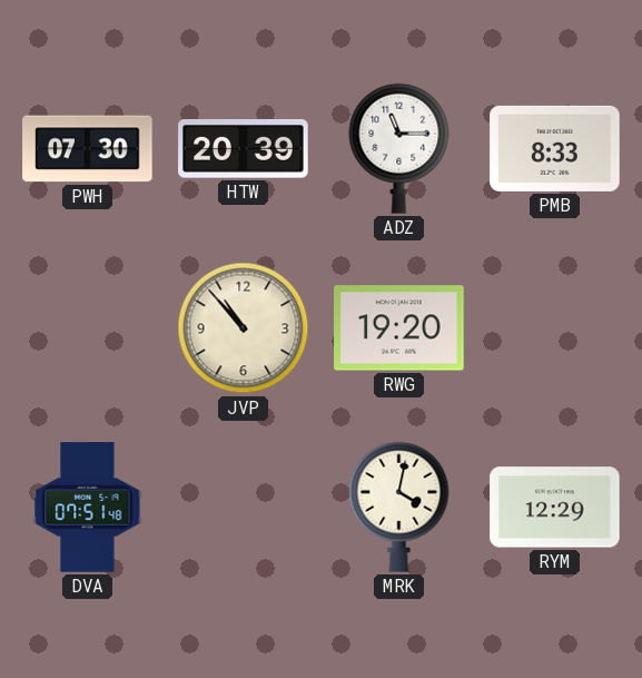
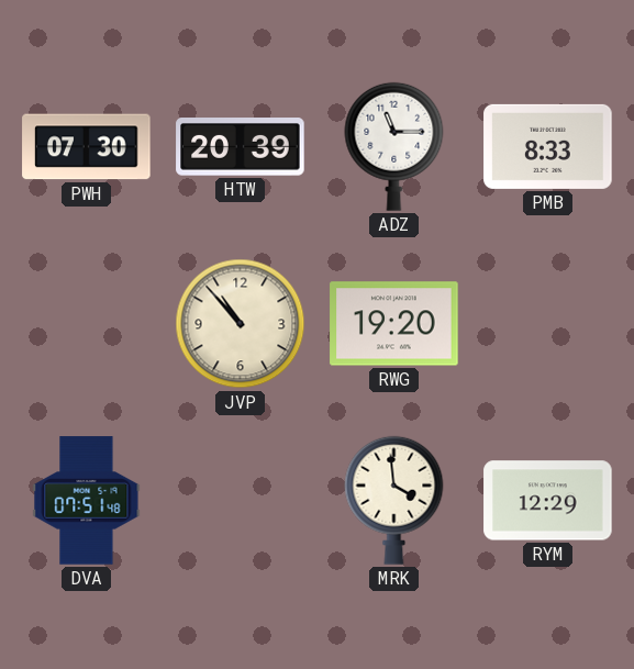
MRK: 4:02 -> 3:59 (394, 500)
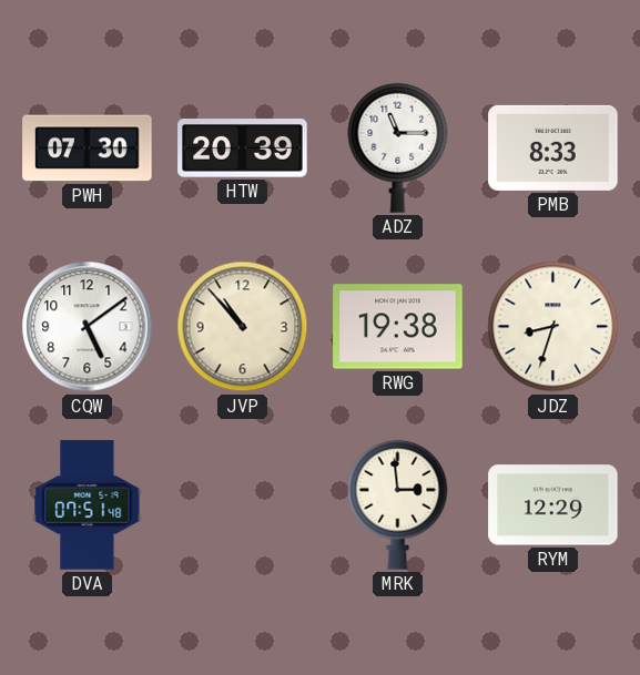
CQW: none -> 5:09 (88, 327)
RWG: 19:20 -> 19:38 (398, 327)
JDZ: none -> 8:33 (553, 327)
MRK: 3:59 -> 2:59 (398, 504)
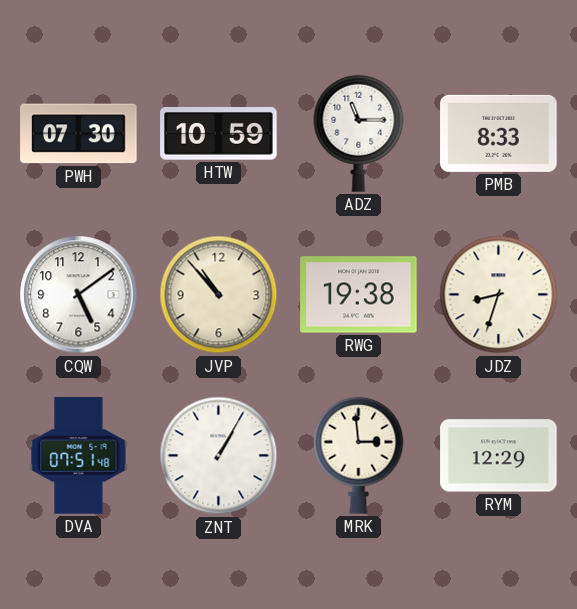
HTW: 20:39 -> 10:59 (219, 134)
ZNT: none -> 1:05 (219, 456)
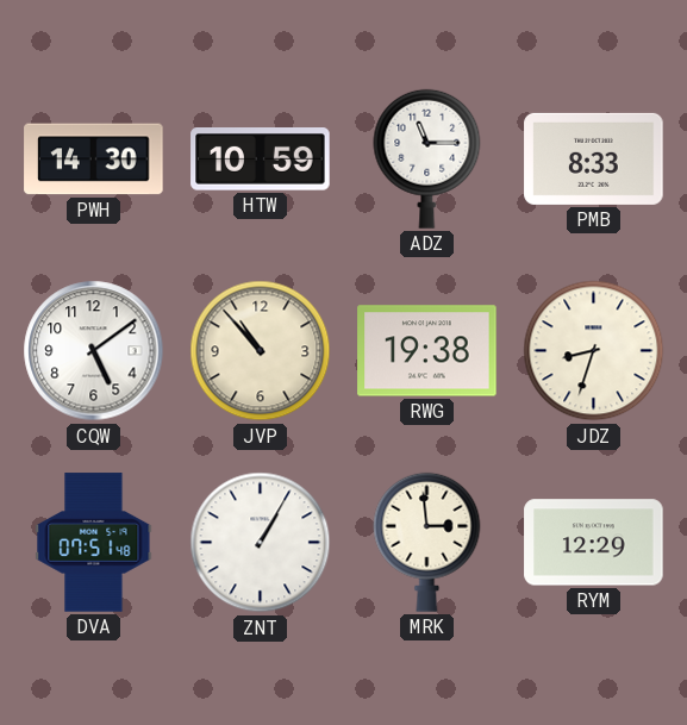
PWH: 07:30 -> 14:30 (94, 160)
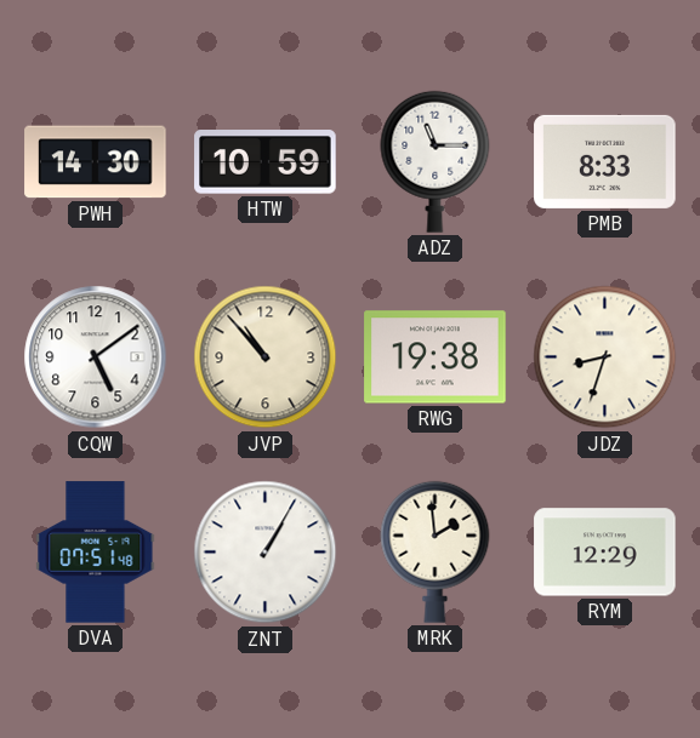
MRK: 2:59 -> 1:59 (436, 551)
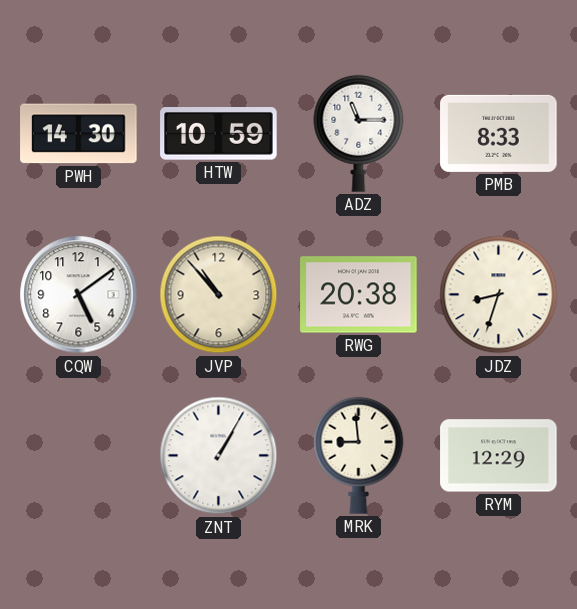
RWG: 19:38 -> 20:38 (359, 295)
DVA: 07:51 -> none (96, 553)
MRK: 1:59 -> 8:59 (359, 455)
